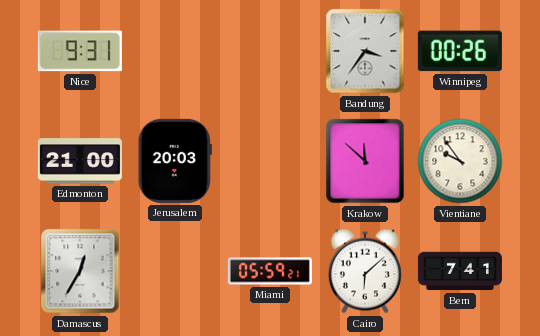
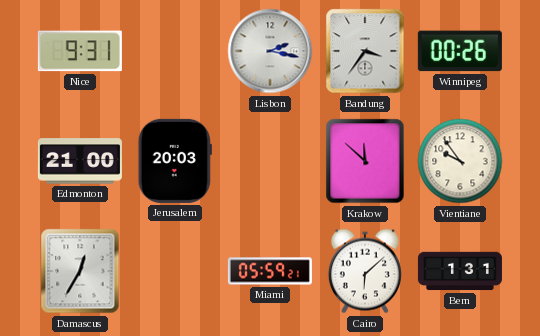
Lisbon: none -> 2:17 (270, 51)
Bern: 7:41 -> 1:31 (460, 271)
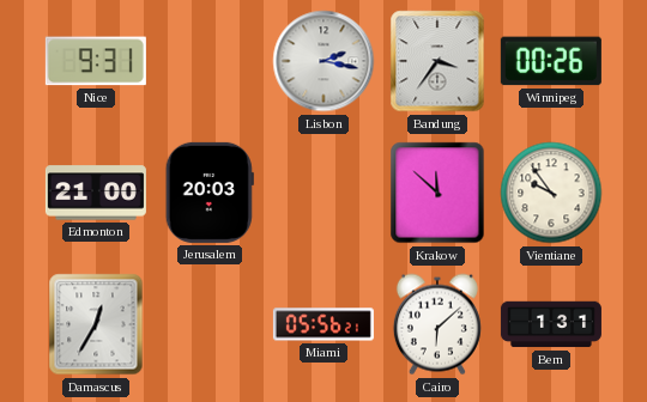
Miami: 05:59 -> 05:56 (323, 324)
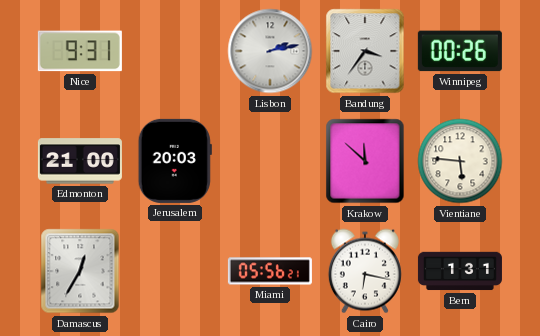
Lisbon: 2:17 -> 2:13 (270, 51)
Vientiane: 9:54 -> 5:46 (460, 161)
Cairo: 6:08 -> 6:17 (365, 271)
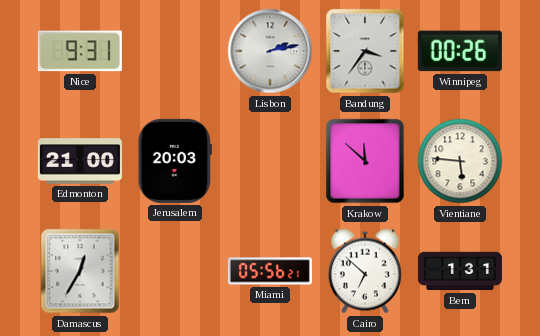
Cairo: 6:17 -> 6:52 (365, 271)
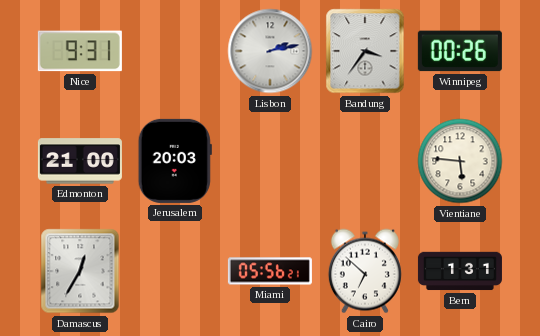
Krakow: 11:52 -> none (365, 161)
